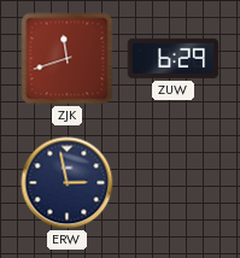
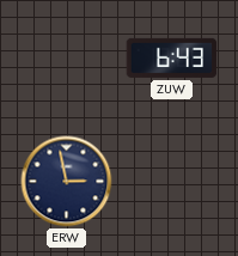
ZJK: 11:42 -> none (68, 59)
ZUW: 6:29 -> 6:43 (172, 57)
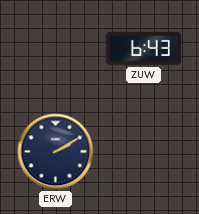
ERW: 2:58 -> 2:10 (56, 152)
